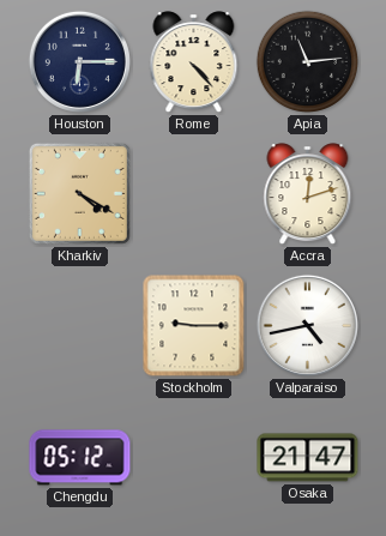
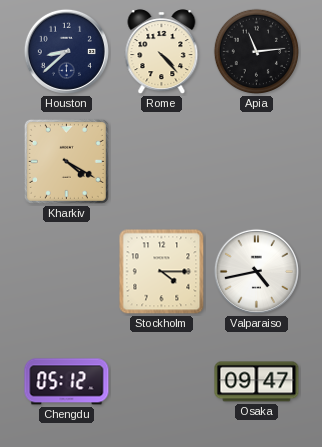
Houston: 6:15 -> 8:38 (66, 51)
Accra: 12:12 -> none (308, 194)
Stockholm: 9:15 -> 4:15 (162, 272)
Osaka: 21:47 -> 09:47 (257, 382)
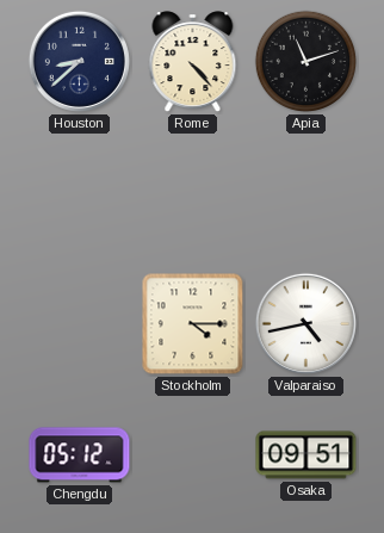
Apia: 11:14 -> 11:12 (306, 62)
Kharkiv: 4:20 -> none (66, 161)
Osaka: 09:47 -> 09:51 (306, 455)
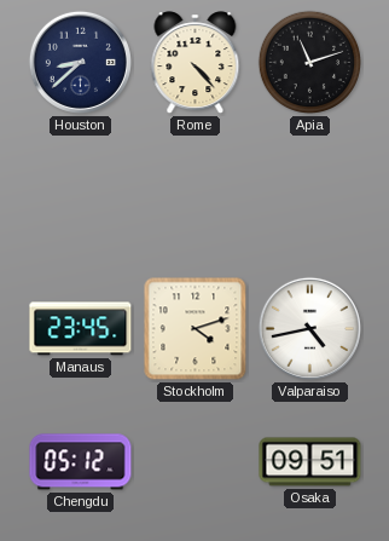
Manaus: none -> 23:45 (81, 329)
Stockholm: 4:15 -> 4:12 (196, 329)
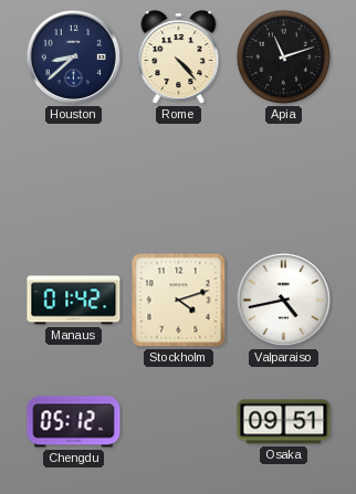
Manaus: 23:45 -> 01:42 (74, 301)
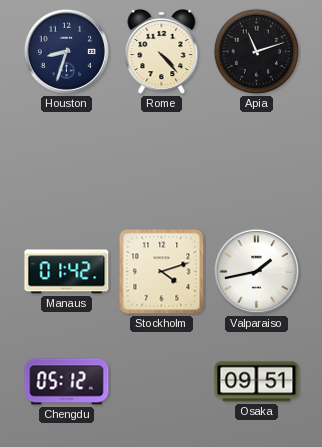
Houston: 8:38 -> 8:33 (66, 51)
Valparaiso: 4:43 -> 1:43 (256, 271)
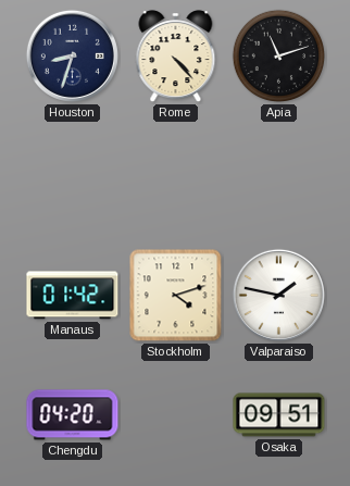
Valparaiso: 1:43 -> 1:47 (278, 295)
Chengdu: 05:12 -> 04:20 (73, 415)
